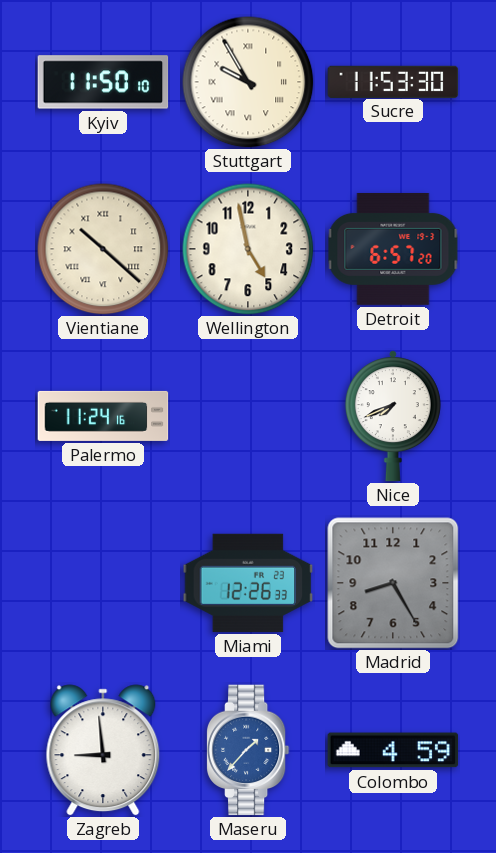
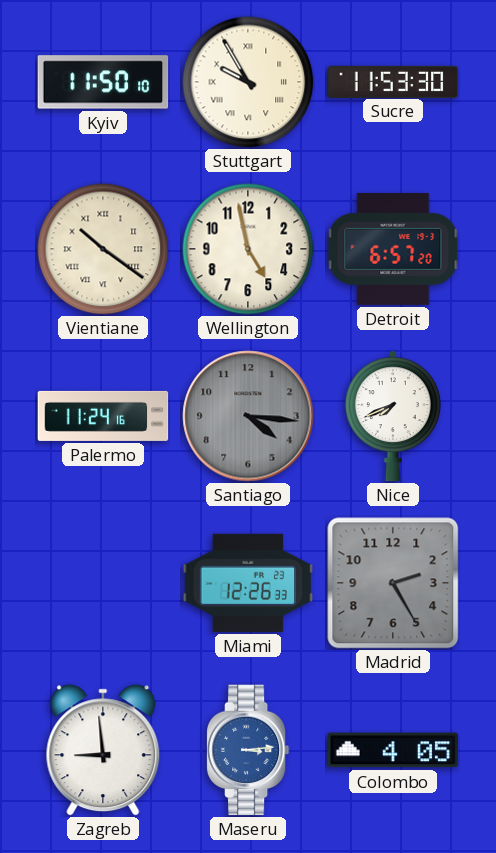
Vientiane: 10:22 -> 10:21 (103, 249)
Santiago: none -> 4:16 (248, 416)
Madrid: 8:25 -> 2:25 (393, 583)
Maseru: 1:37 -> 3:14 (248, 750)
Colombo: 4:59 -> 4:05 (393, 750)
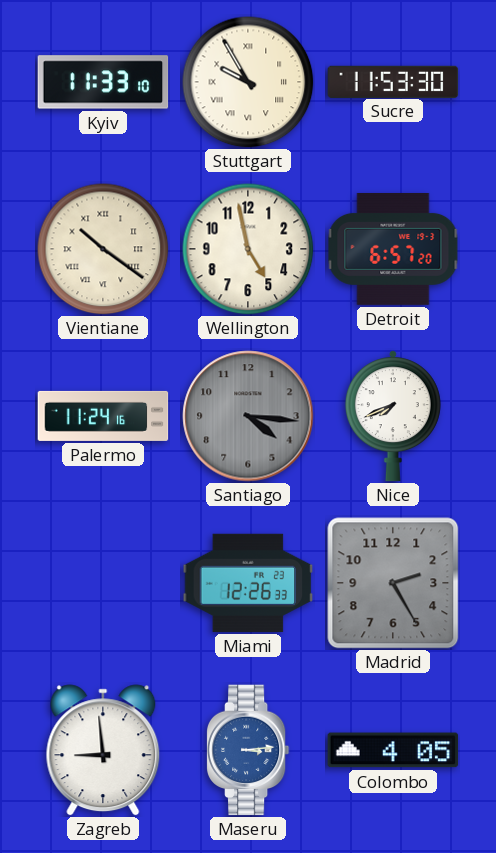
Kyiv: 11:50 -> 11:33 (103, 82)
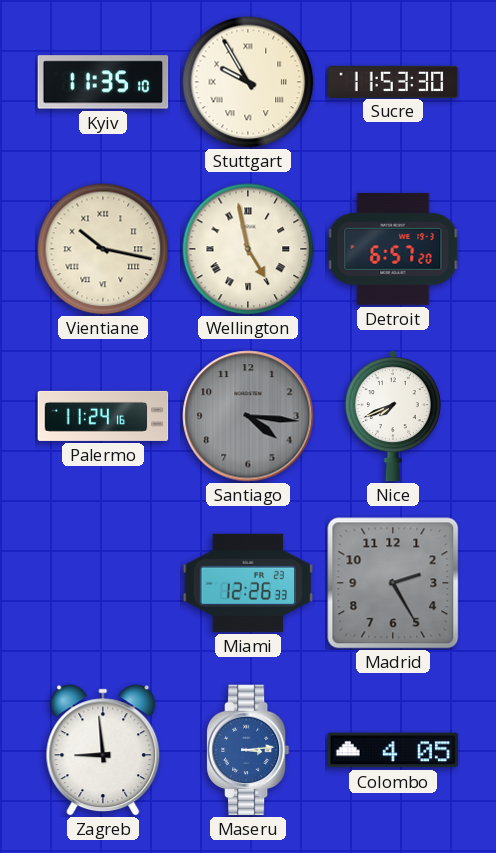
Kyiv: 11:33 -> 11:35 (103, 82)
Vientiane: 10:21 -> 10:17 (103, 249)
Wellington numerals: Arabic -> Roman (248, 249)
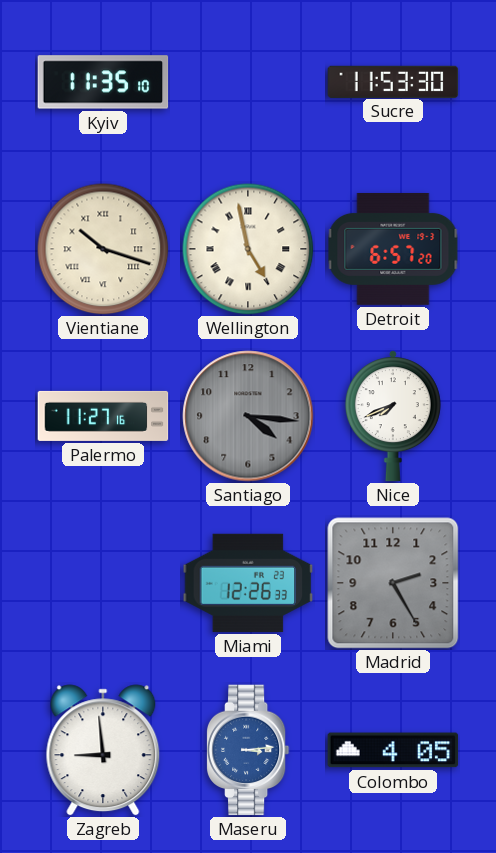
Stuttgart: 9:55 -> none (248, 82)
Vientiane: 10:17 -> 10:18 (103, 249)
Palermo: 11:24 -> 11:27 (103, 416)
